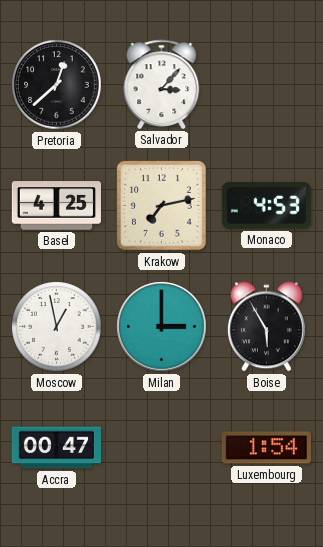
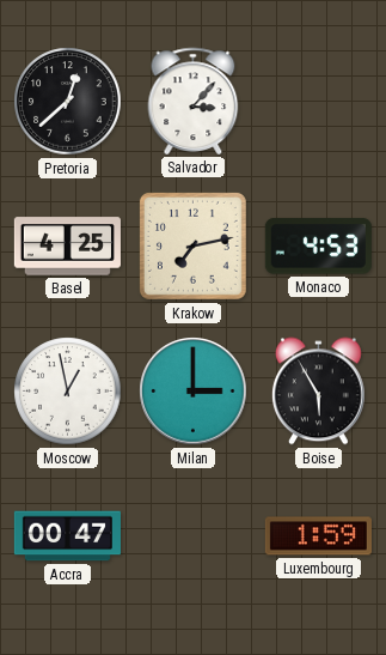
Luxembourg: 1:54 -> 1:59 (318, 536)
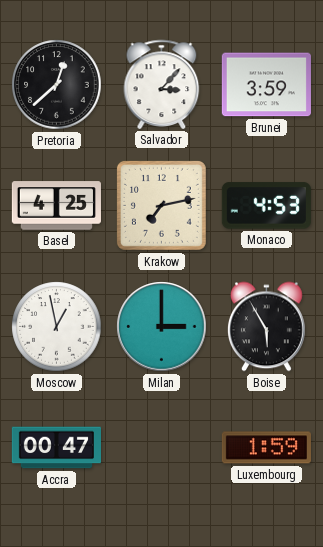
Brunei: none -> 3:59 (266, 85)
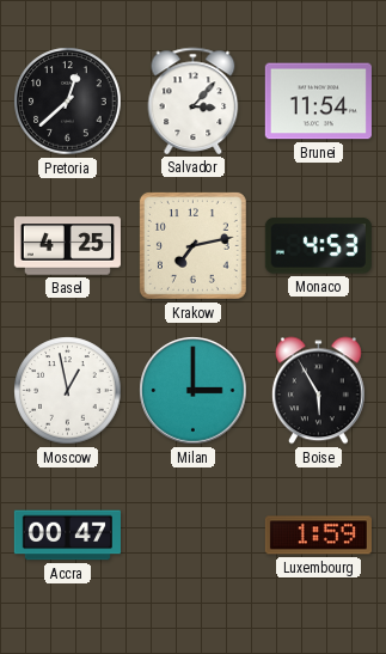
Brunei: 3:59 -> 11:54 (318, 102)
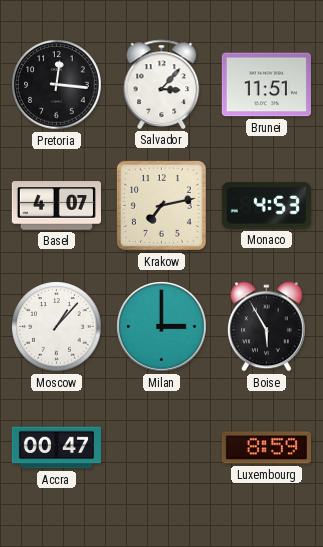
Pretoria: 12:38 -> 12:16 (57, 85)
Brunei: 11:54 -> 11:51 (266, 85)
Basel: 4:25 -> 4:07 (56, 206)
Moscow: 12:58 -> 1:07 (57, 327)
Luxembourg: 1:59 -> 8:59 (266, 448)
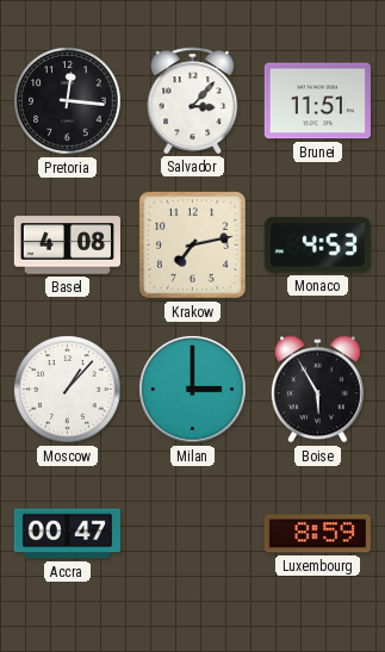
Basel: 4:07 -> 4:08 (67, 246)
